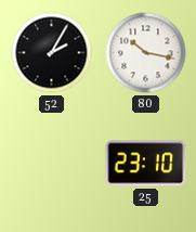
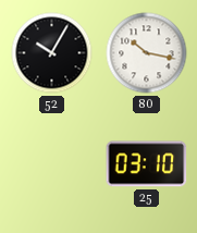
52: 2:05 -> 10:05 (52, 53)
25: 23:10 -> 03:10 (147, 164)
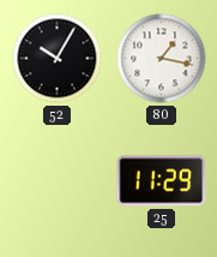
80: 10:17 -> 1:17 (162, 59)
25: 03:10 -> 11:29 (162, 181)
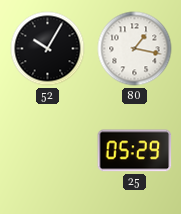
25: 11:29 -> 05:29 (135, 151)
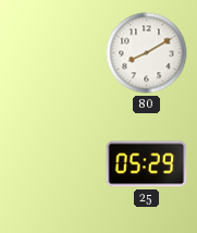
52: 10:05 -> none (48, 49)
80: 1:17 -> 8:10 (147, 53)
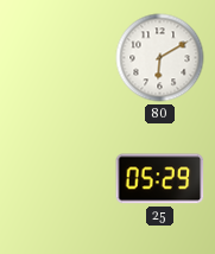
80: 8:10 -> 6:10 (160, 58)
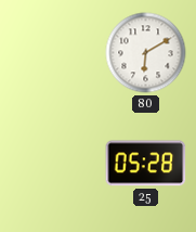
25: 05:29 -> 05:28 (146, 164)
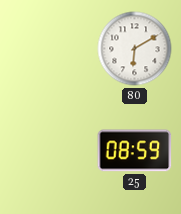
25: 05:28 -> 08:59 (135, 151)
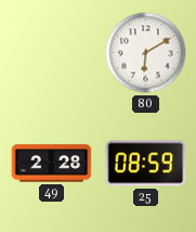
49: none -> 2:28 (52, 164)
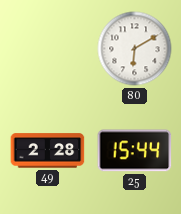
25: 08:59 -> 15:44 (135, 151)
